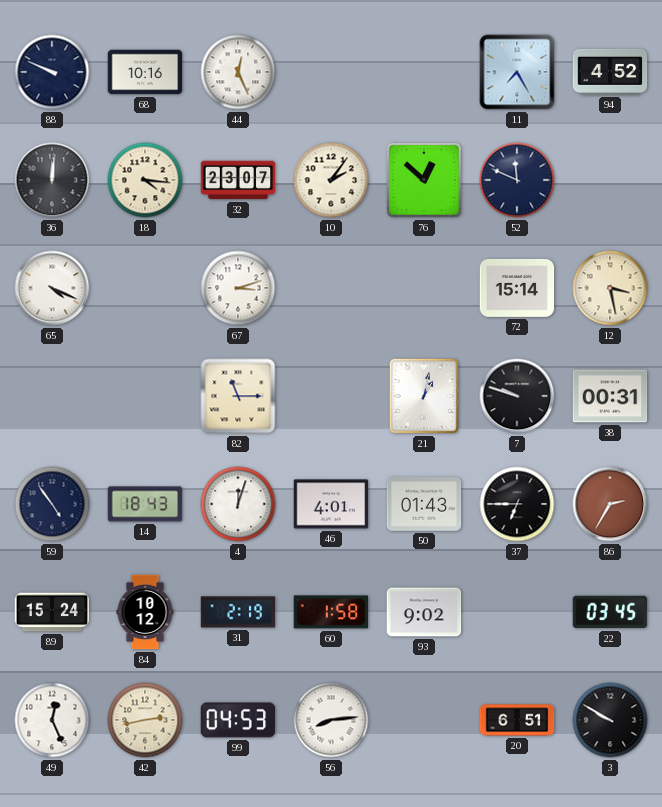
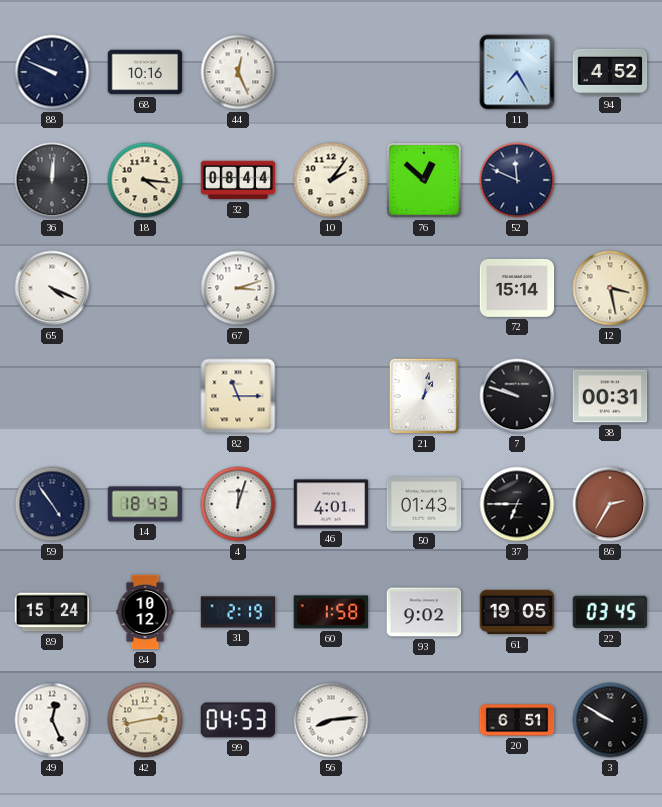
32: 23:07 -> 08:44 (238, 180)
61: none -> 19:05 (517, 612)
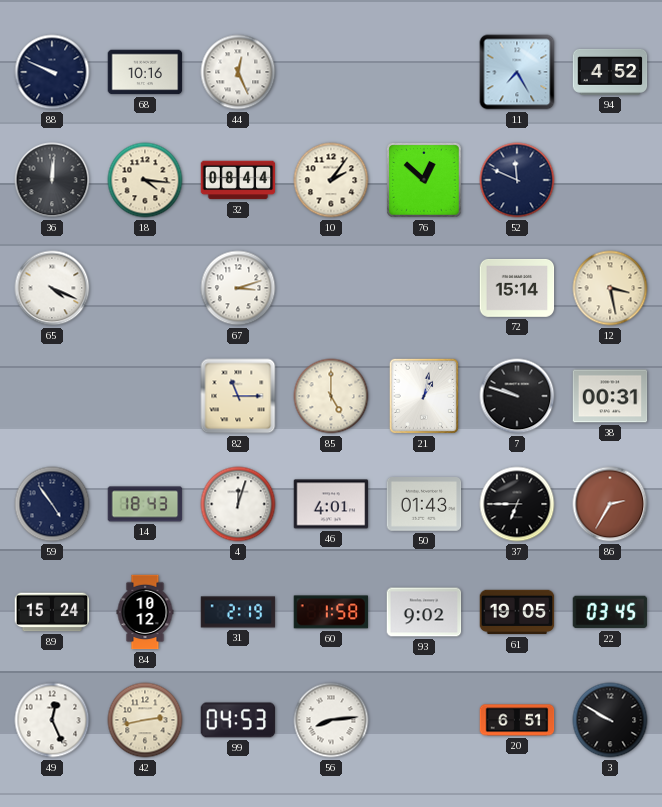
85: none -> 5:00 (331, 396)
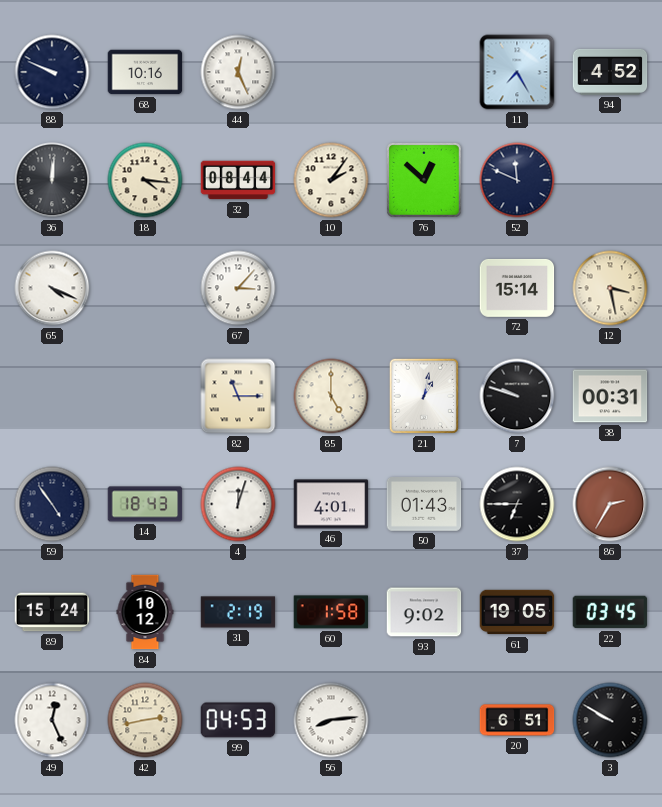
67: 3:12 -> 3:07 (238, 288)
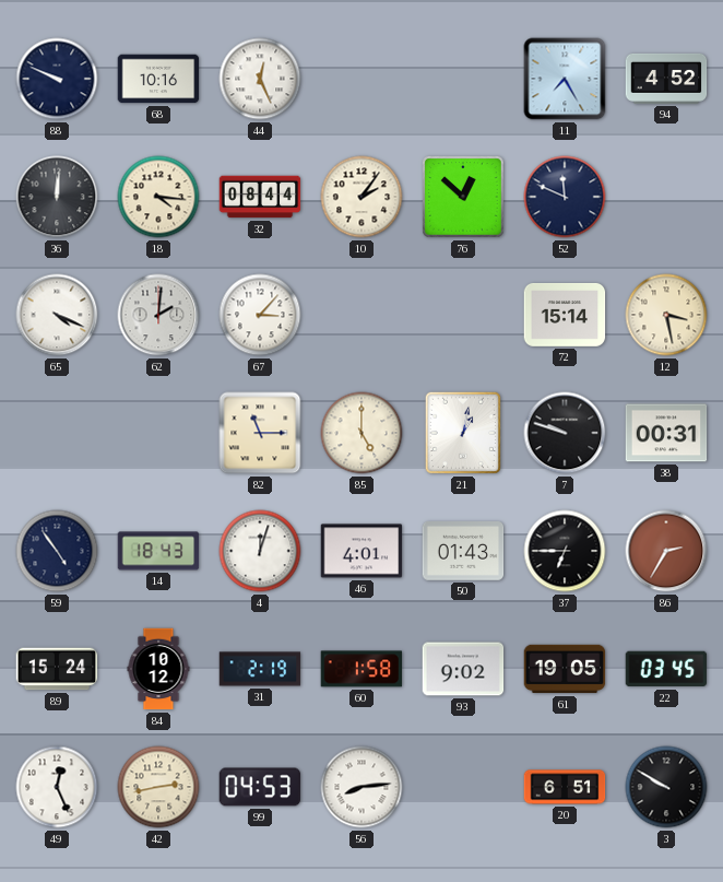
62: none -> 2:01 (158, 315)
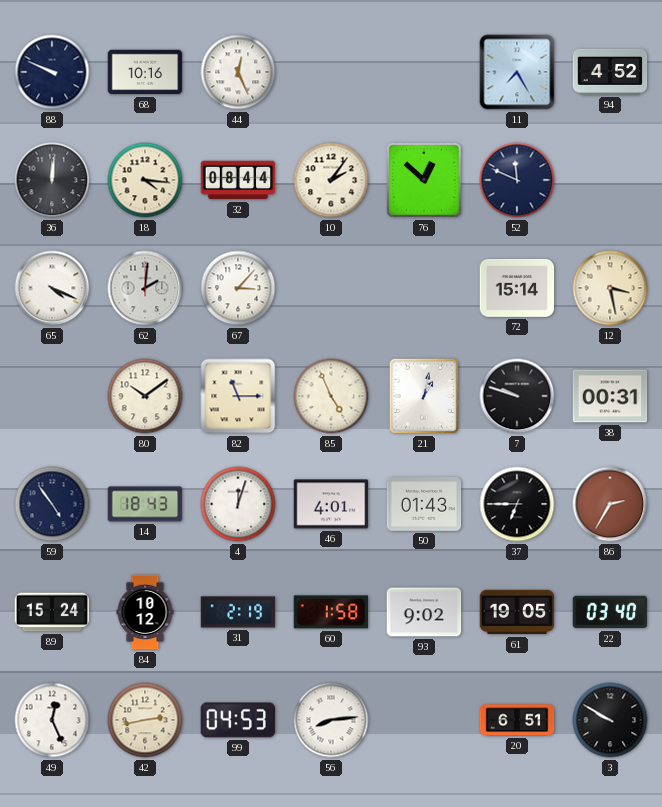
80: none -> 10:09 (145, 396)
85: 5:00 -> 4:56 (331, 396)
22: 03:45 -> 03:40 (610, 612)
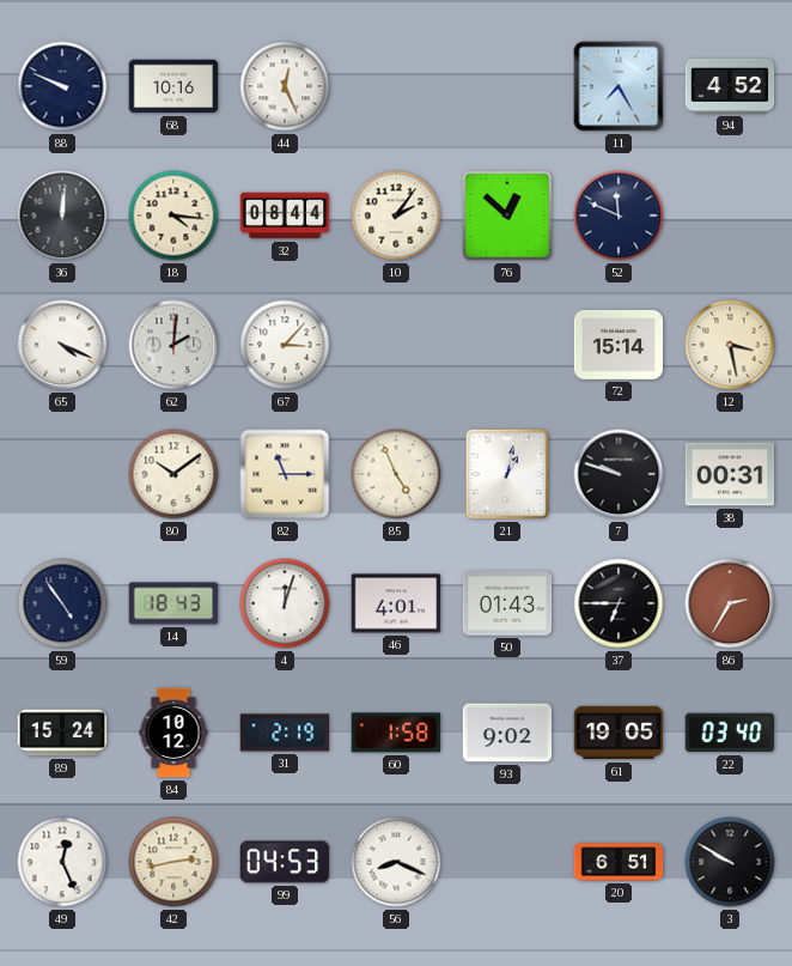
56: 8:14 -> 8:19 (396, 862)
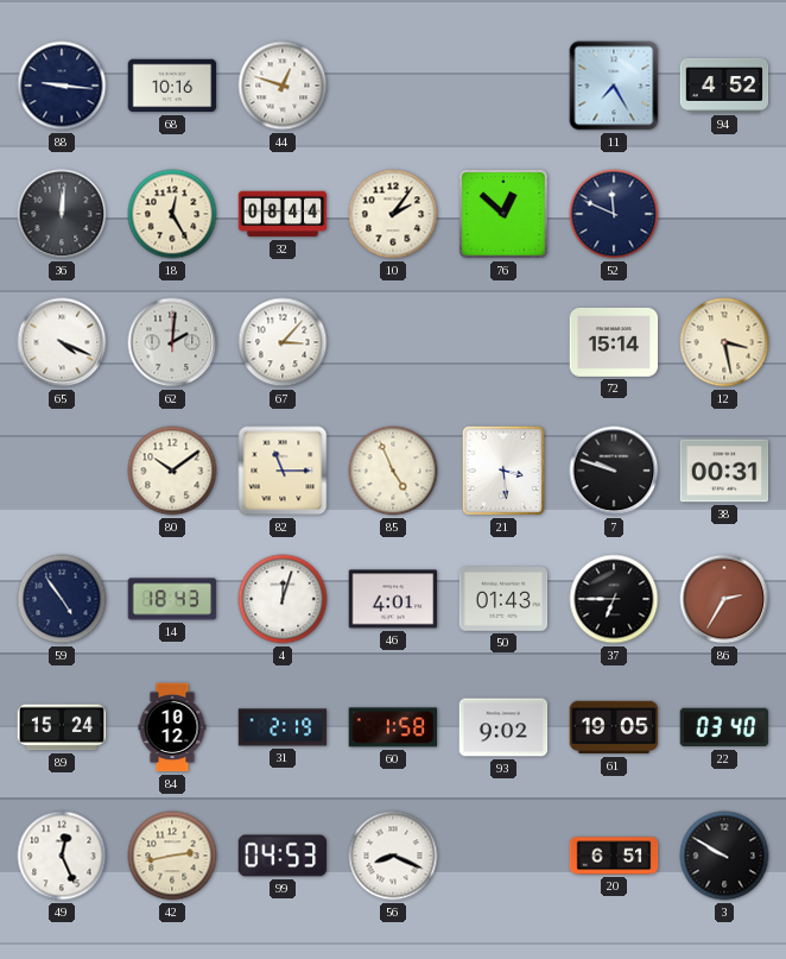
88: 9:49 -> 9:16 (62, 86)
44: 12:26 -> 12:48 (283, 86)
18: 4:16 -> 12:25 (172, 214)
21: 1:02 -> 3:29 (503, 471)
